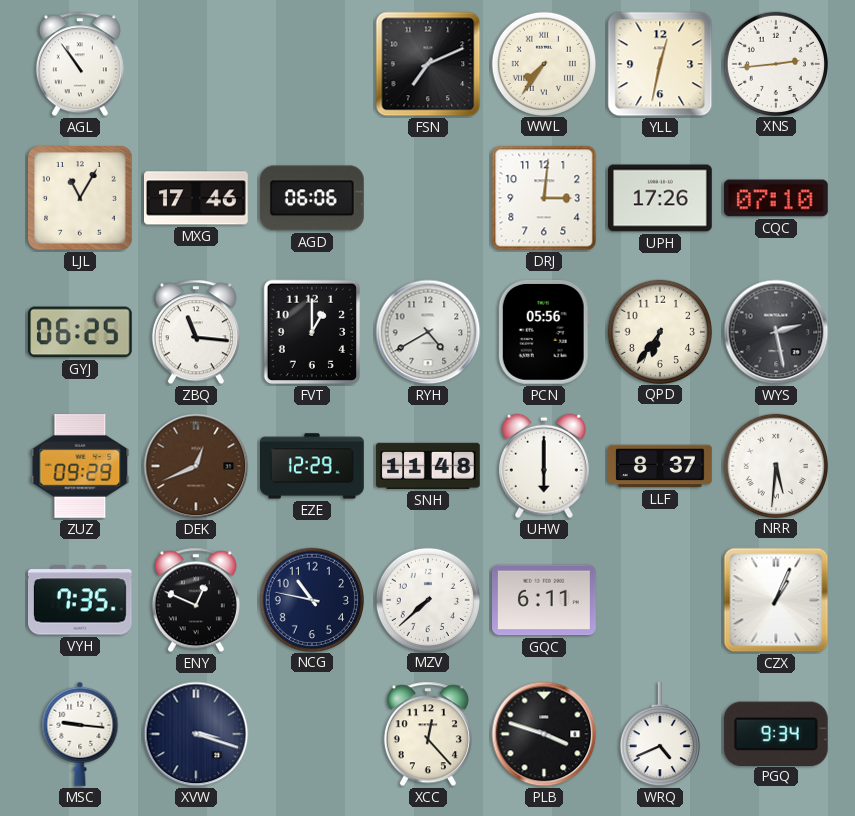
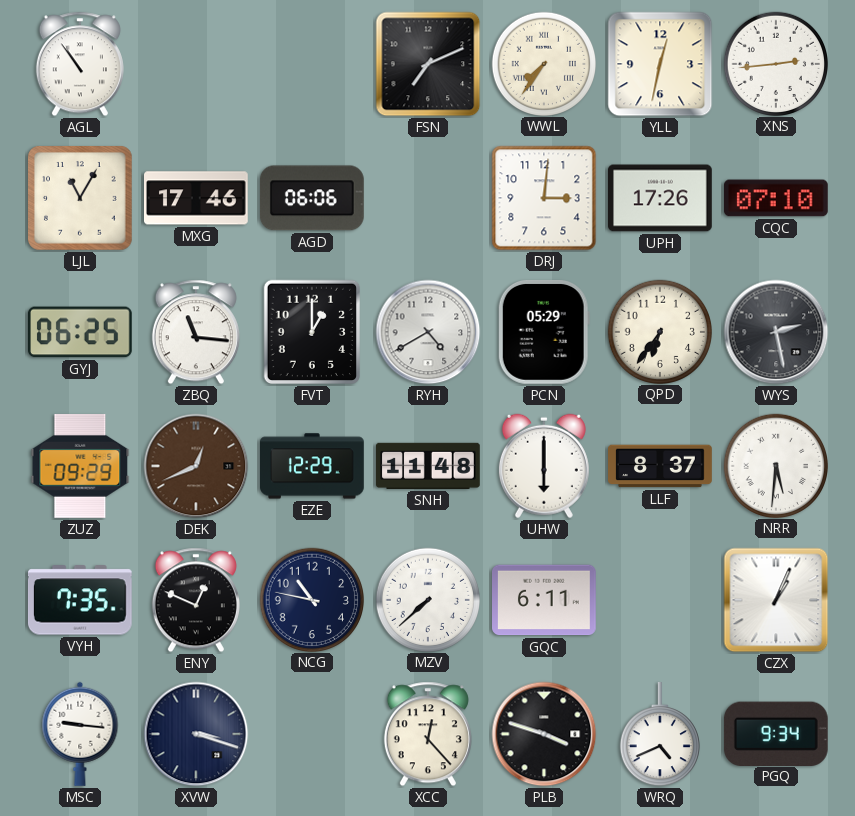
PCN: 05:56 -> 05:29 (544, 332)
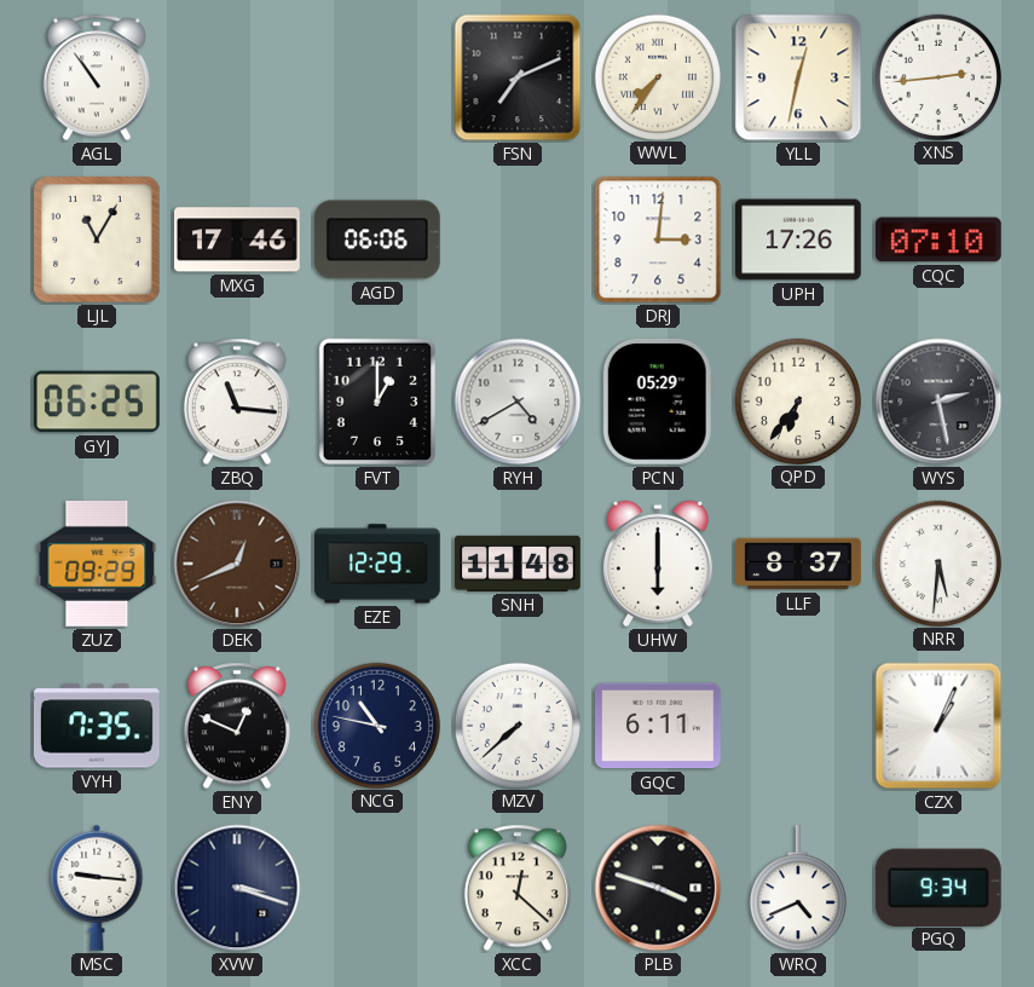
XCC: 12:23 -> 12:22 (518, 888)
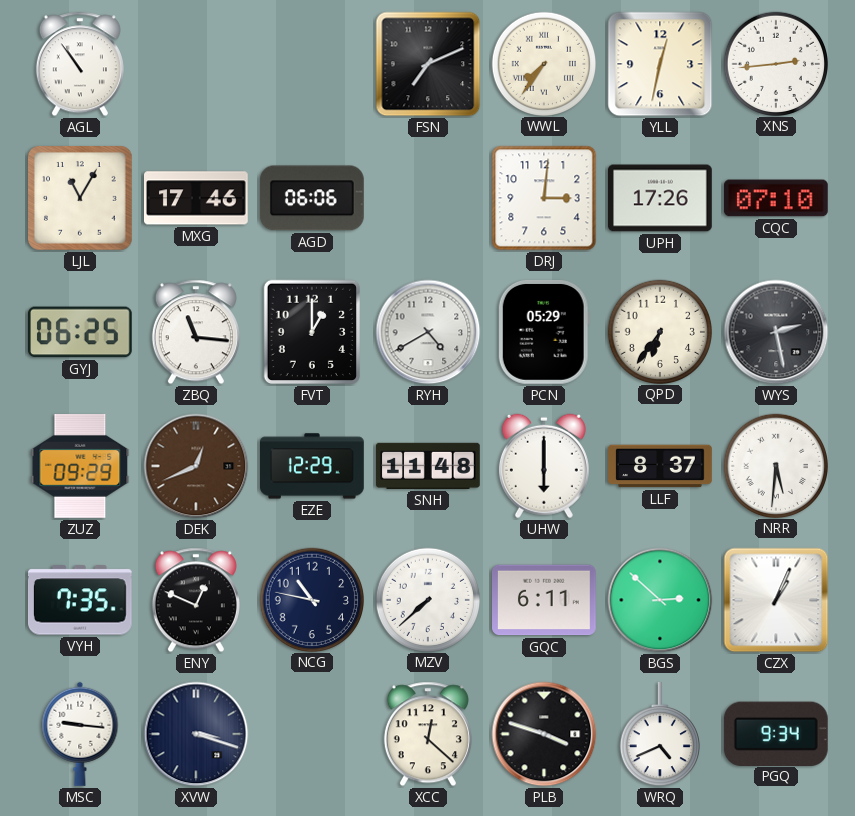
BGS: none -> 2:52 (660, 600)
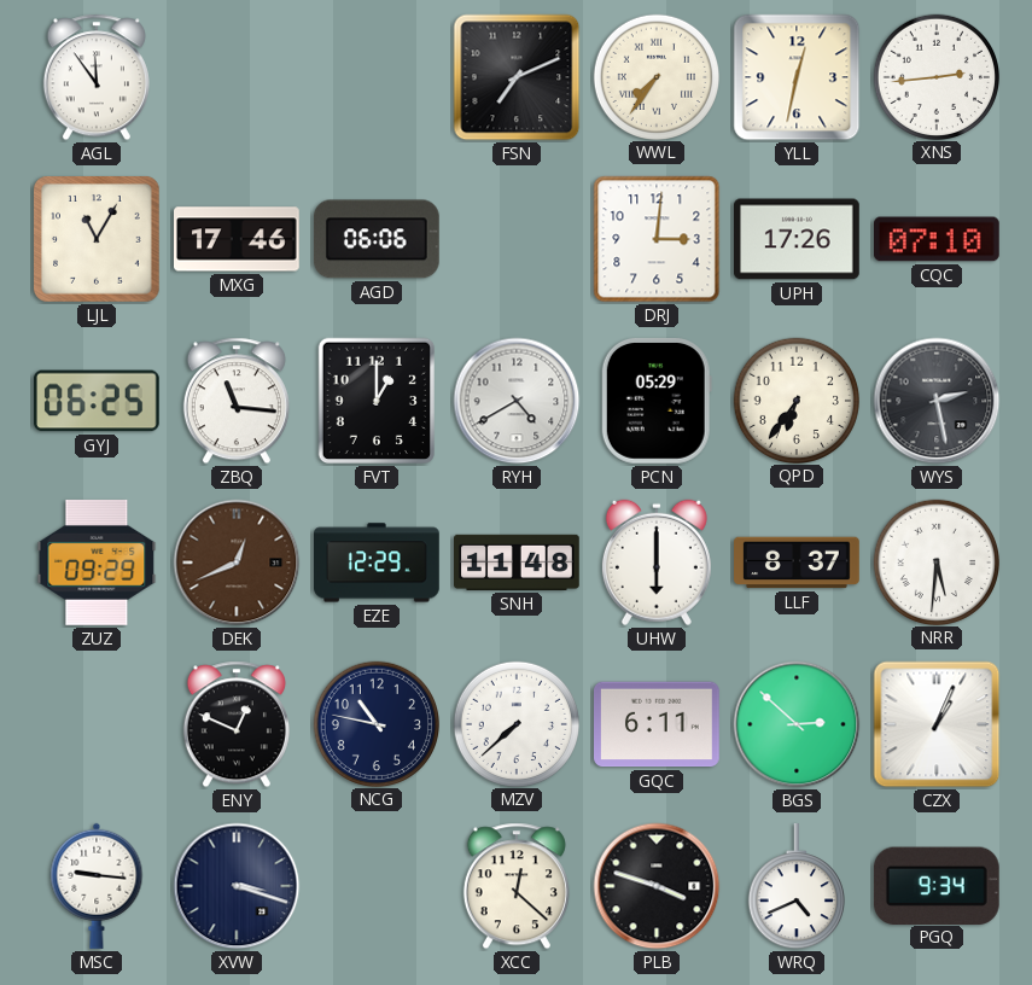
AGL: 10:54 -> 11:54 (97, 77)
VYH: 7:35 -> none (80, 600)
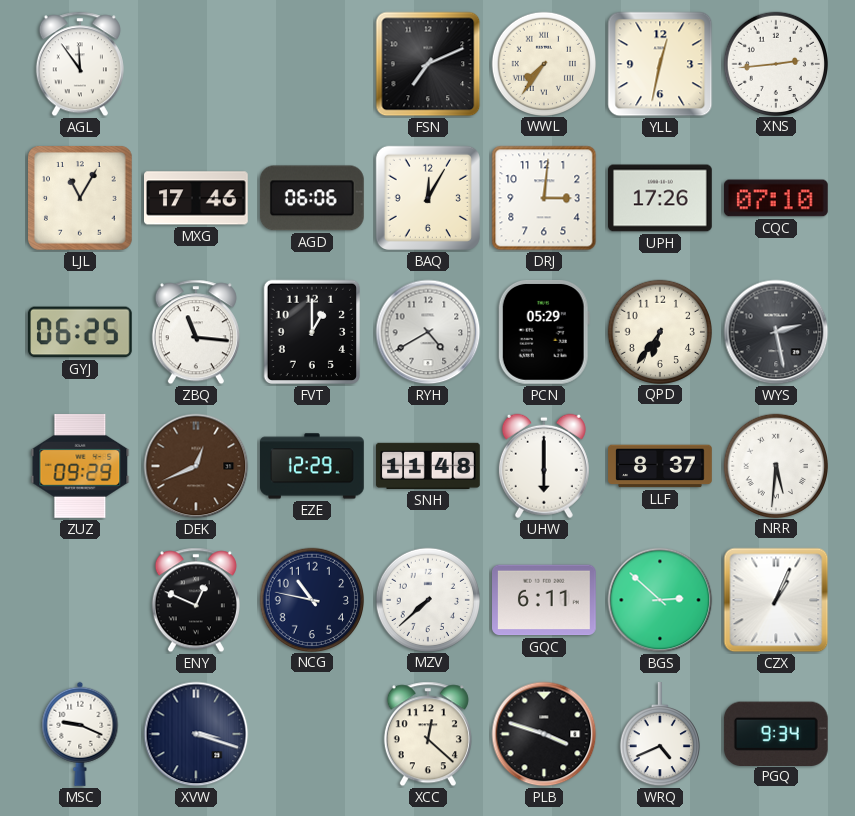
BAQ: none -> 12:05 (428, 198)
MSC: 9:16 -> 9:19 (80, 734)
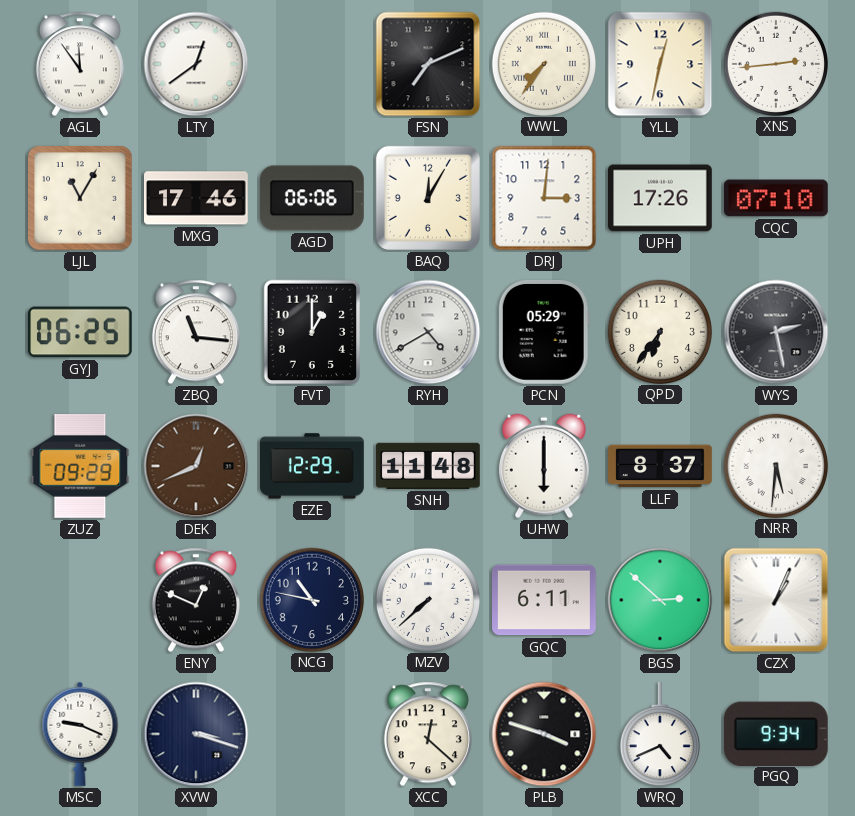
LTY: none -> 12:39 (196, 64)
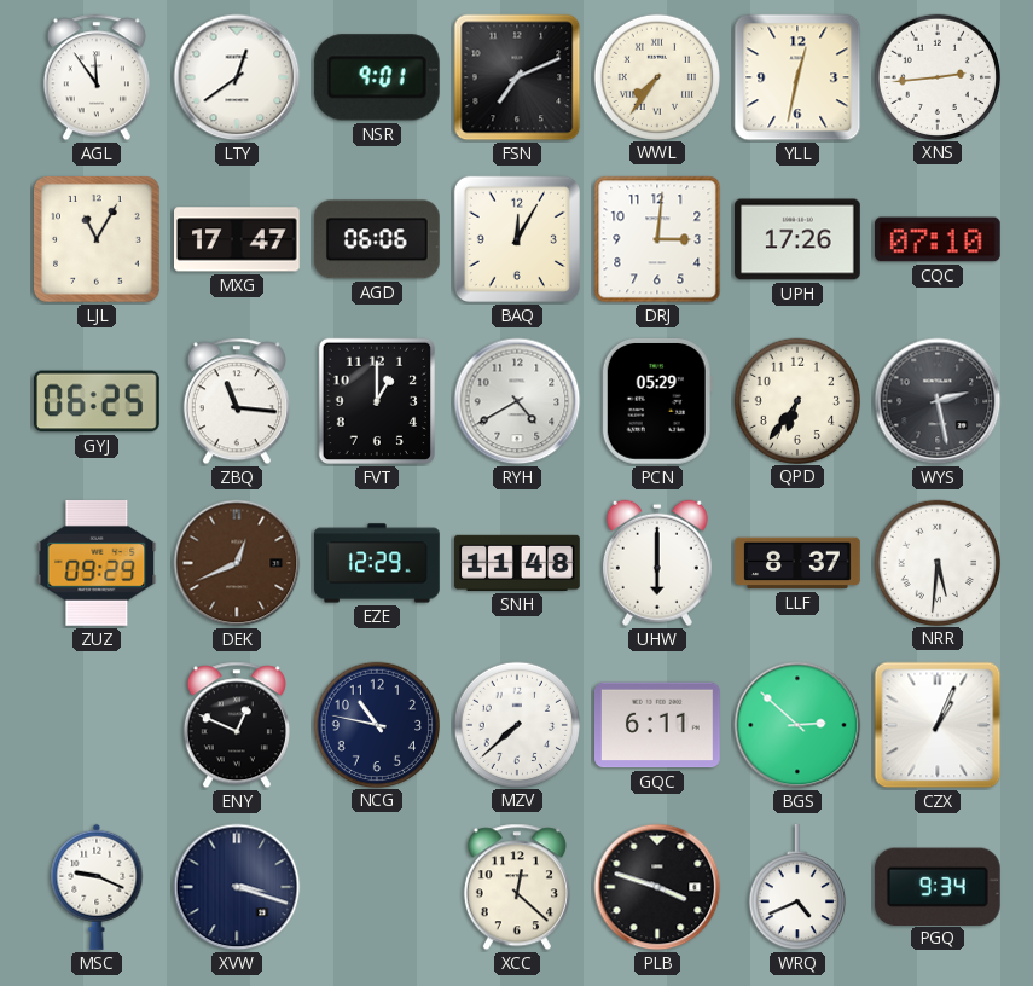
NSR: none -> 9:01 (377, 77)
MXG: 17:46 -> 17:47 (238, 239)
